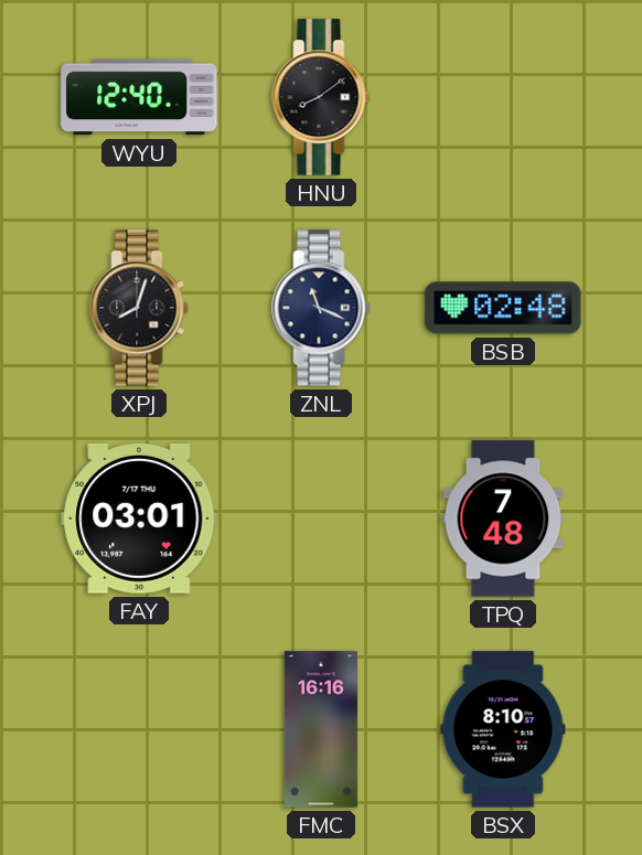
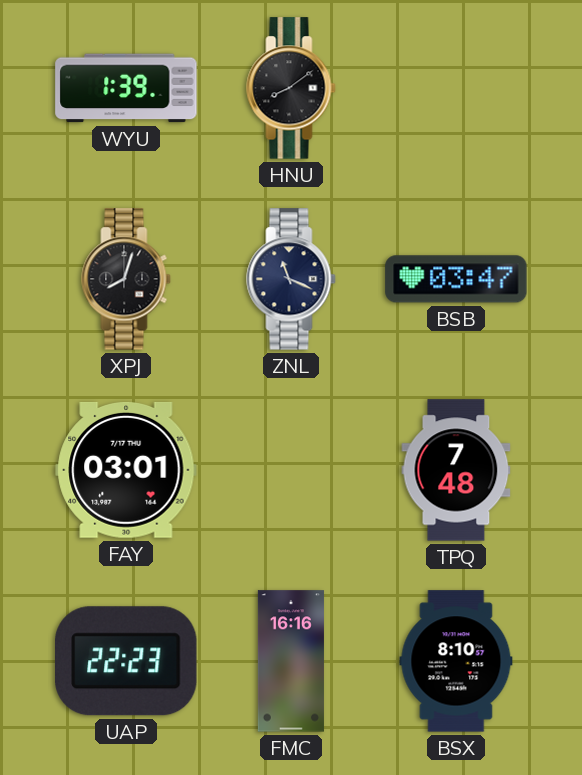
WYU: 12:40 -> 1:39 (126, 88)
BSB: 02:48 -> 03:47 (456, 279)
UAP: none -> 22:23 (127, 661)
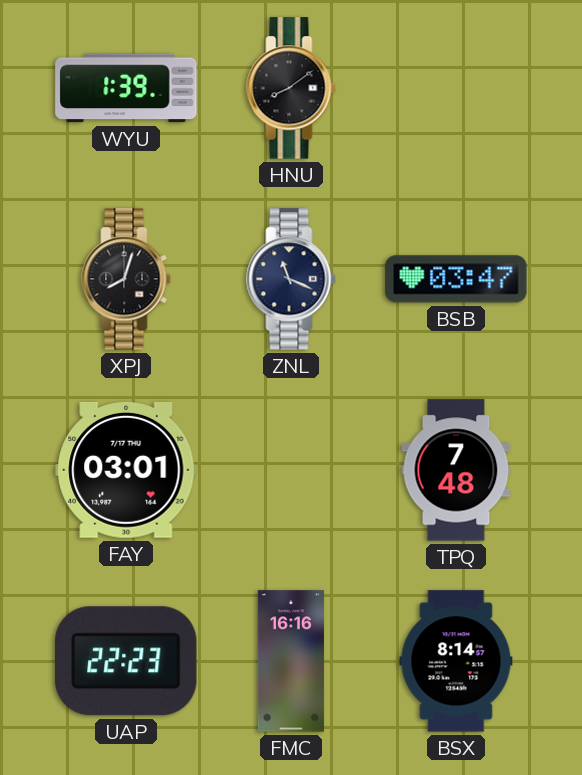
BSX: 8:10 -> 8:14 (456, 661)
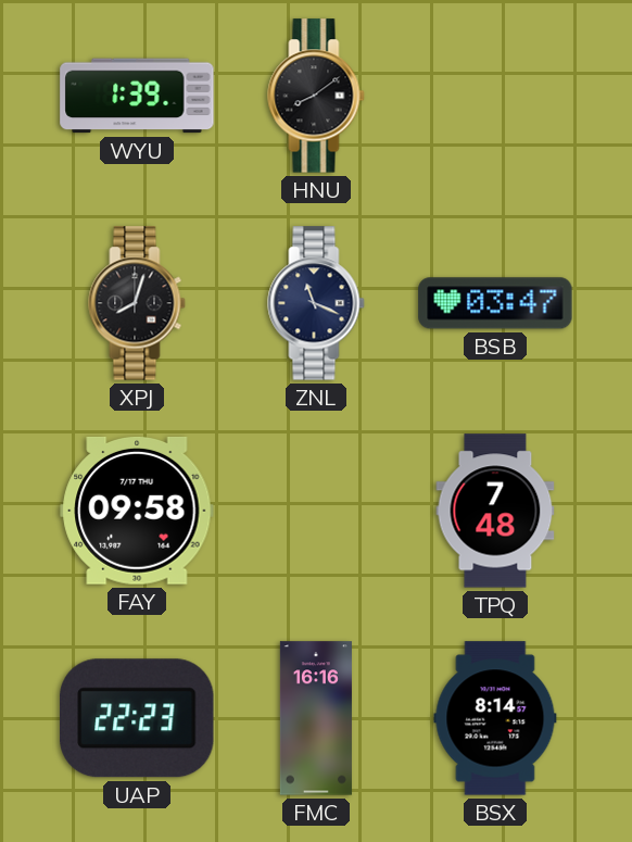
FAY: 03:01 -> 09:58 (137, 511)
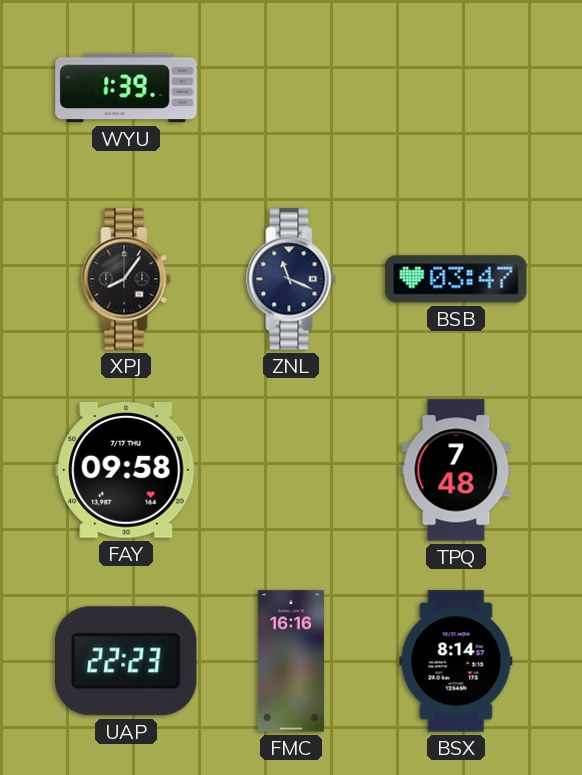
HNU: 8:09 -> none (316, 96)
XPJ: 8:03 -> 8:06 (126, 279)
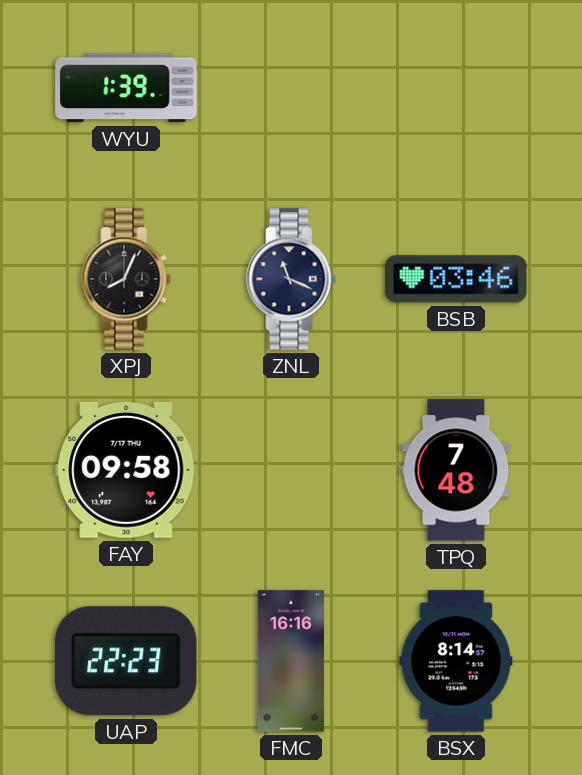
XPJ: 8:06 -> 8:04 (126, 279)
BSB: 03:47 -> 03:46 (456, 279)
